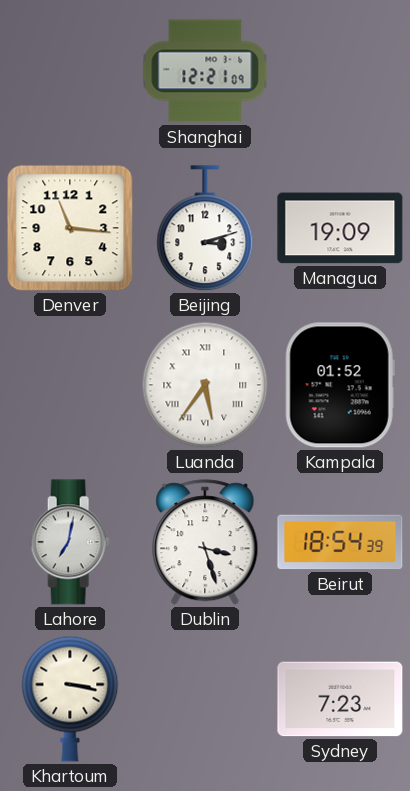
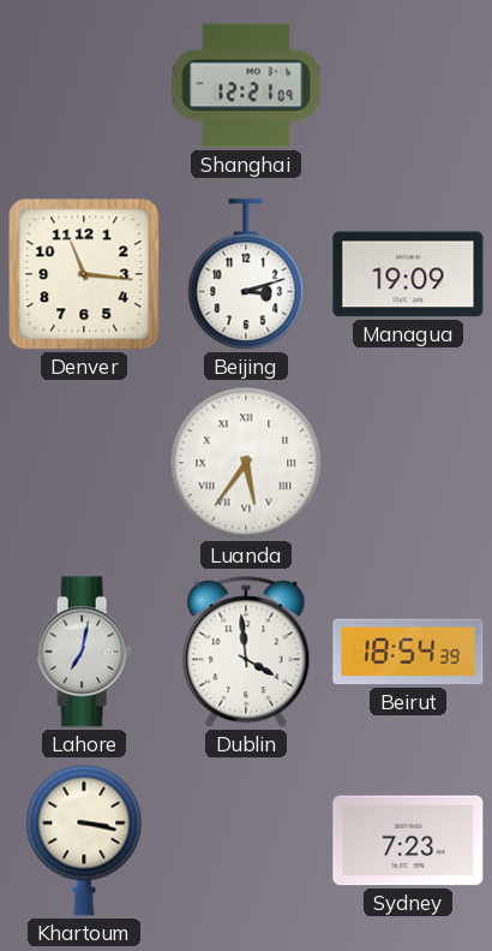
Kampala: 01:52 -> none (340, 385)
Dublin: 3:27 -> 3:59 (246, 653)
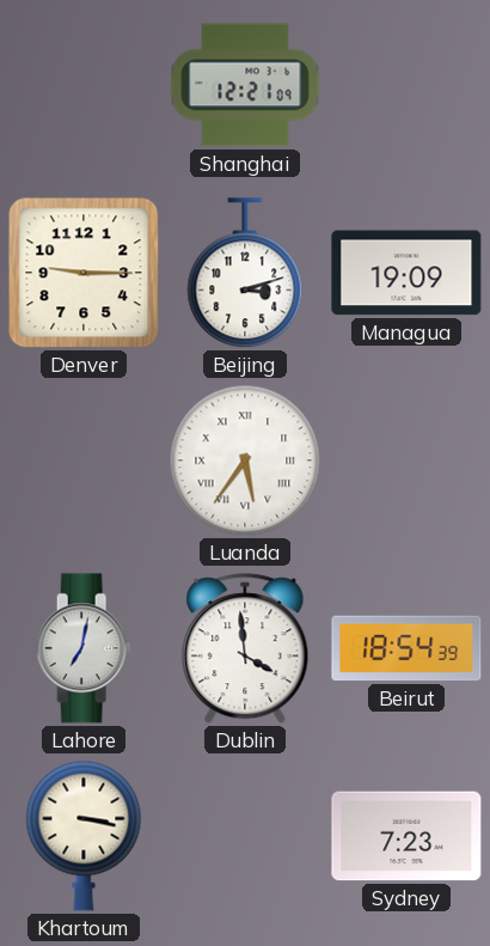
Denver: 11:16 -> 9:15 (84, 273)
